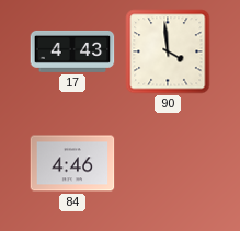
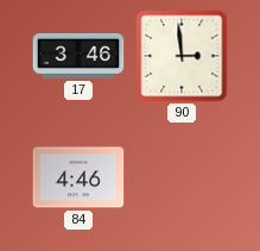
17: 4:43 -> 3:46 (78, 56)
90: 3:59 -> 2:59 (182, 56)
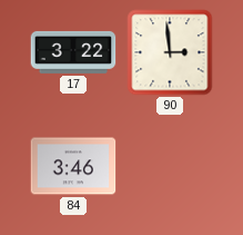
17: 3:46 -> 3:22 (73, 52)
84: 4:46 -> 3:46 (73, 166)
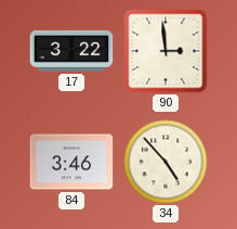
34: none -> 4:53 (166, 162)
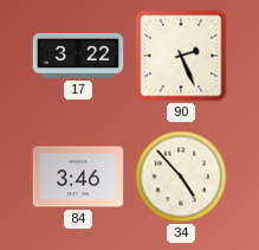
90: 2:59 -> 2:26 (181, 56)
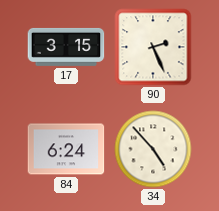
17: 3:22 -> 3:15 (66, 47)
84: 3:46 -> 6:24 (66, 149)
